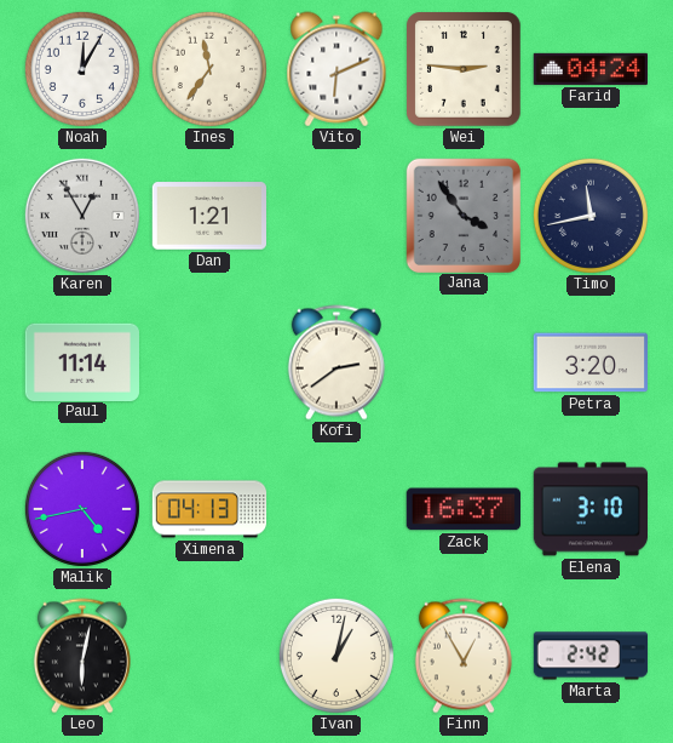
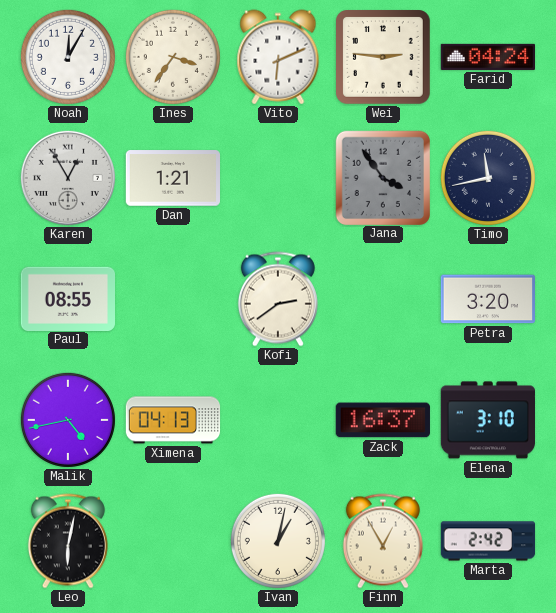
Ines: 11:36 -> 3:36 (173, 57)
Paul: 11:14 -> 08:55 (67, 298)
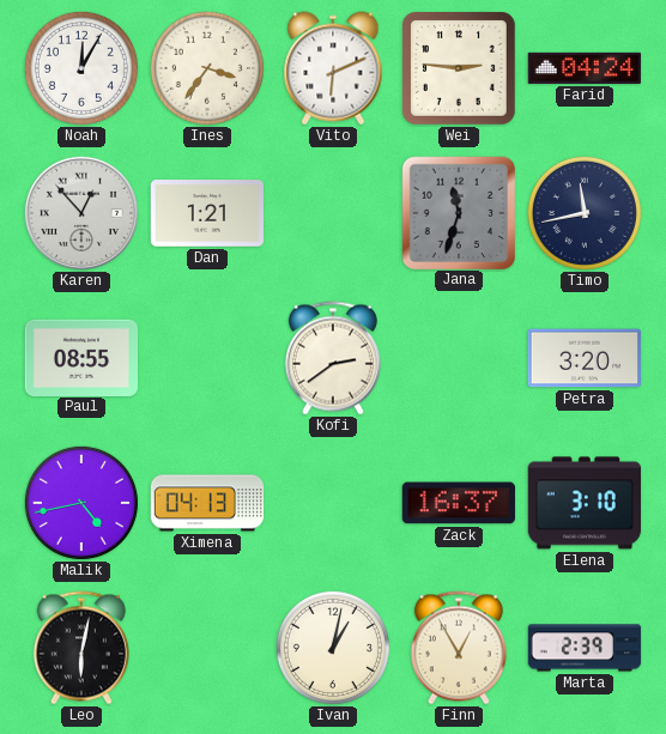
Karen: 12:55 -> 12:53 (80, 212)
Jana: 3:54 -> 11:33 (458, 212)
Marta: 2:42 -> 2:39 (585, 648)
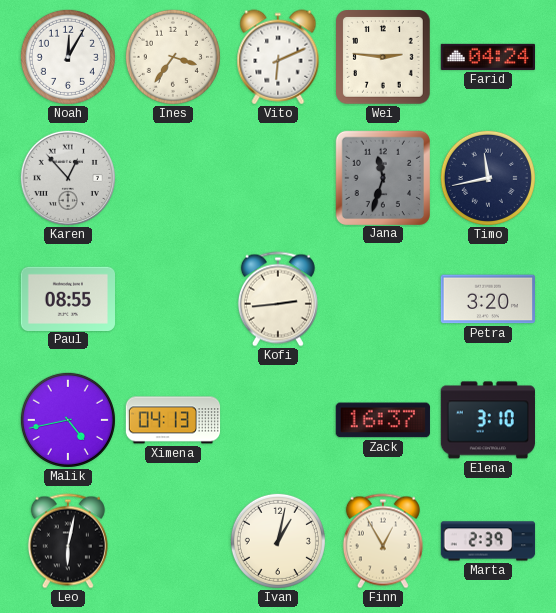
Dan: 1:21 -> none (206, 213)
Kofi: 2:39 -> 2:44 (278, 299)
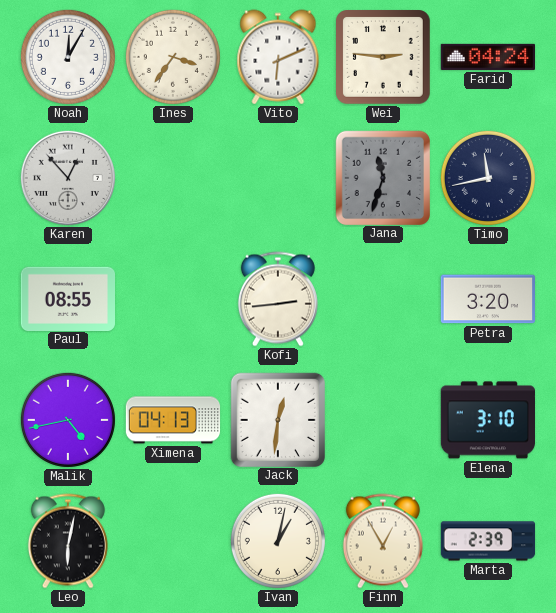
Jack: none -> 12:31 (277, 419)
Zack: 16:37 -> none (383, 420)
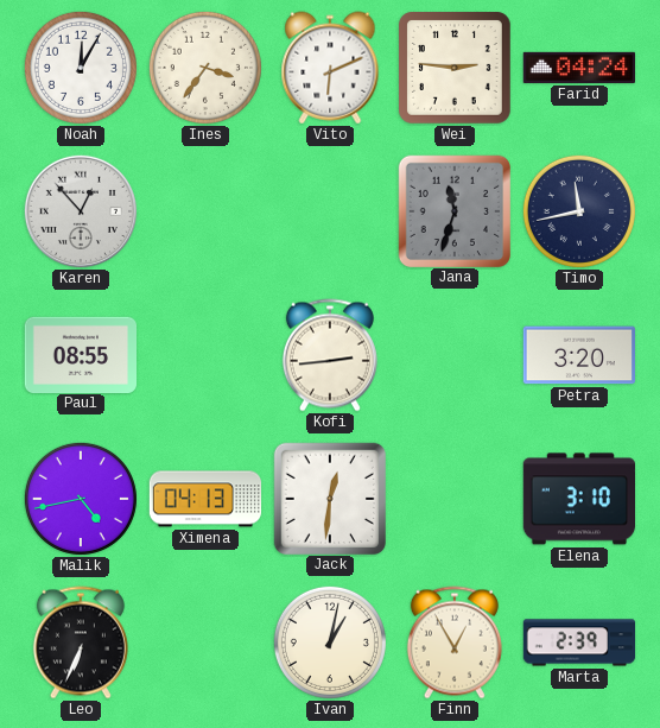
Leo: 6:02 -> 6:34 (81, 642)
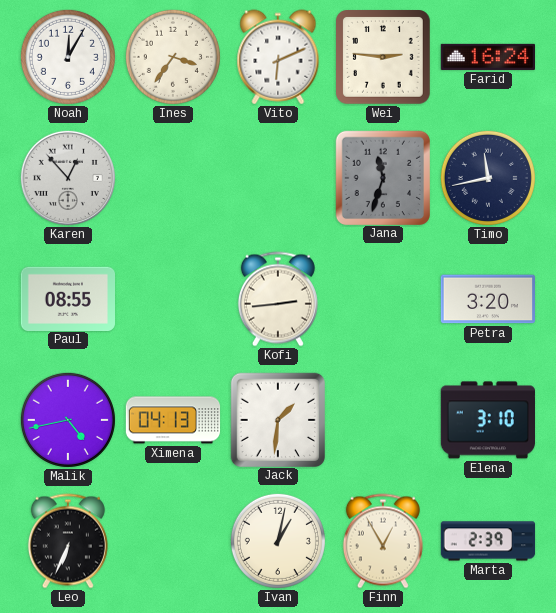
Farid: 04:24 -> 16:24 (487, 57)
Jack: 12:31 -> 1:31 (277, 419)
